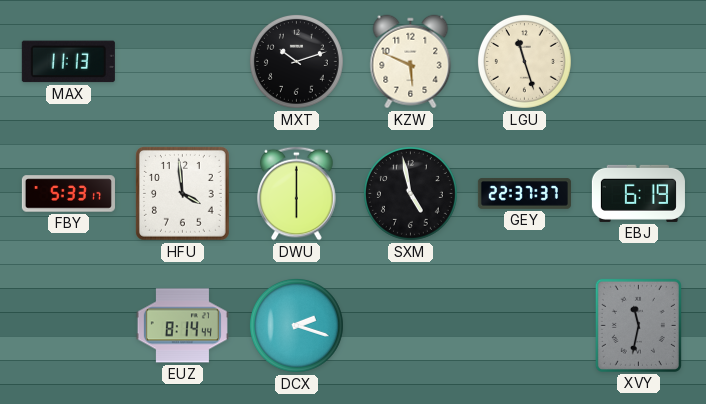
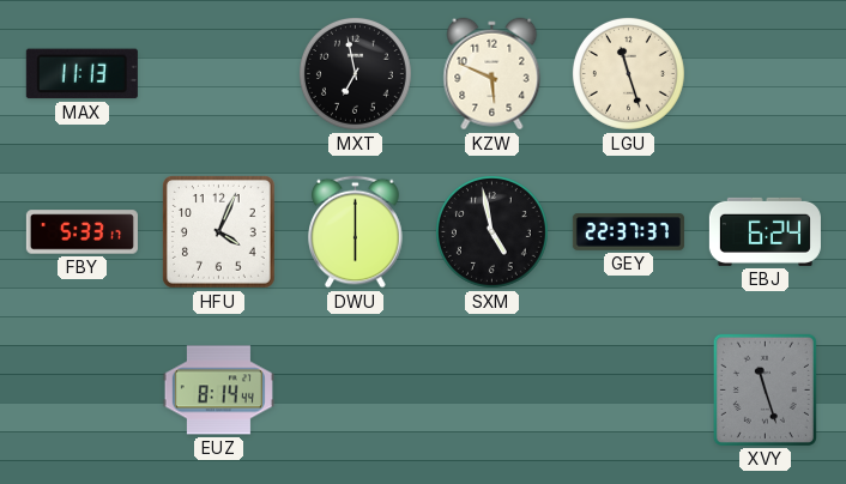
MXT: 10:12 -> 6:58 (355, 73)
HFU: 3:59 -> 4:04 (218, 231)
EBJ: 6:19 -> 6:24 (765, 231)
DCX: 2:18 -> none (296, 325)
XVY: 11:32 -> 11:27 (765, 389)
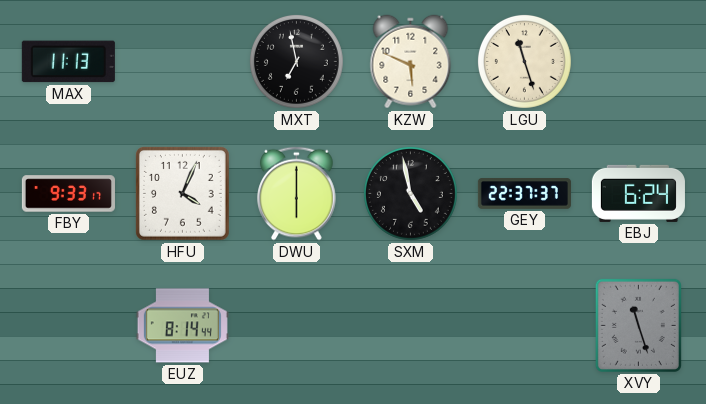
FBY: 5:33 -> 9:33 (68, 194)
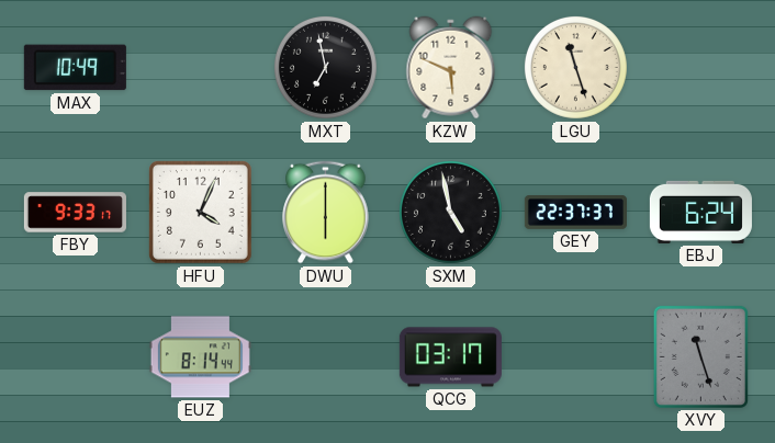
MAX: 11:13 -> 10:49 (75, 68)
QCG: none -> 03:17 (450, 357)
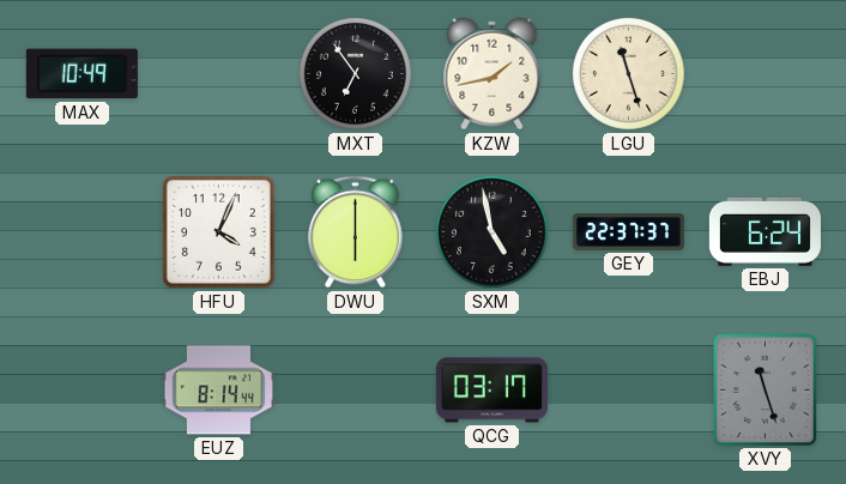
MXT: 6:58 -> 6:54 (355, 73)
KZW: 5:49 -> 1:43 (493, 74)
FBY: 9:33 -> none (75, 213)
